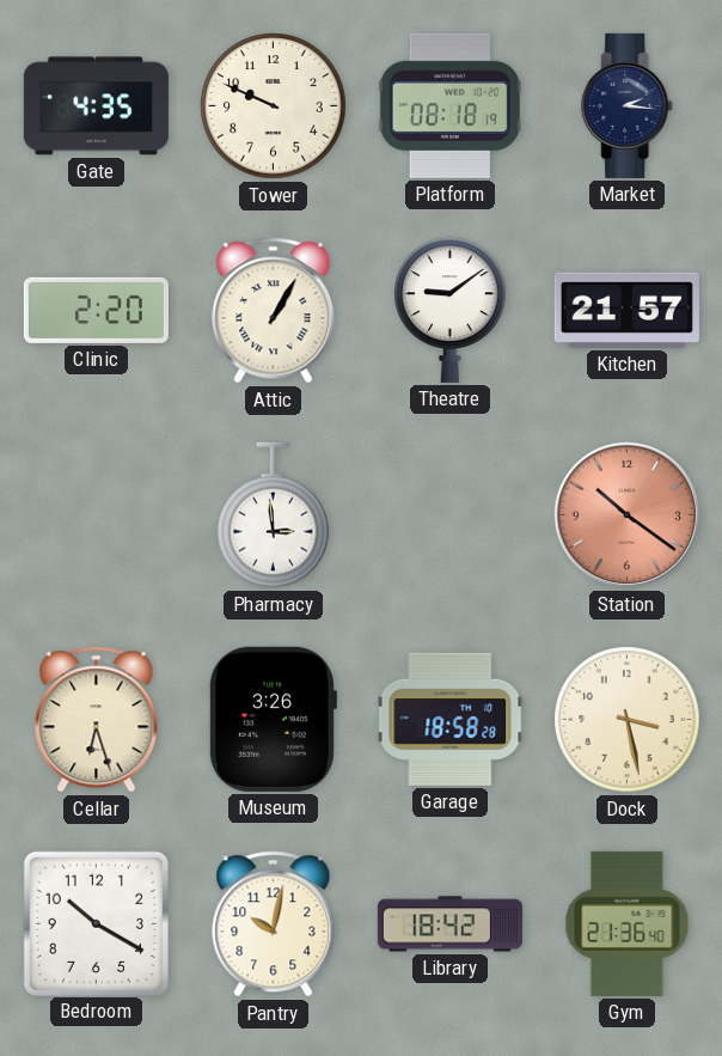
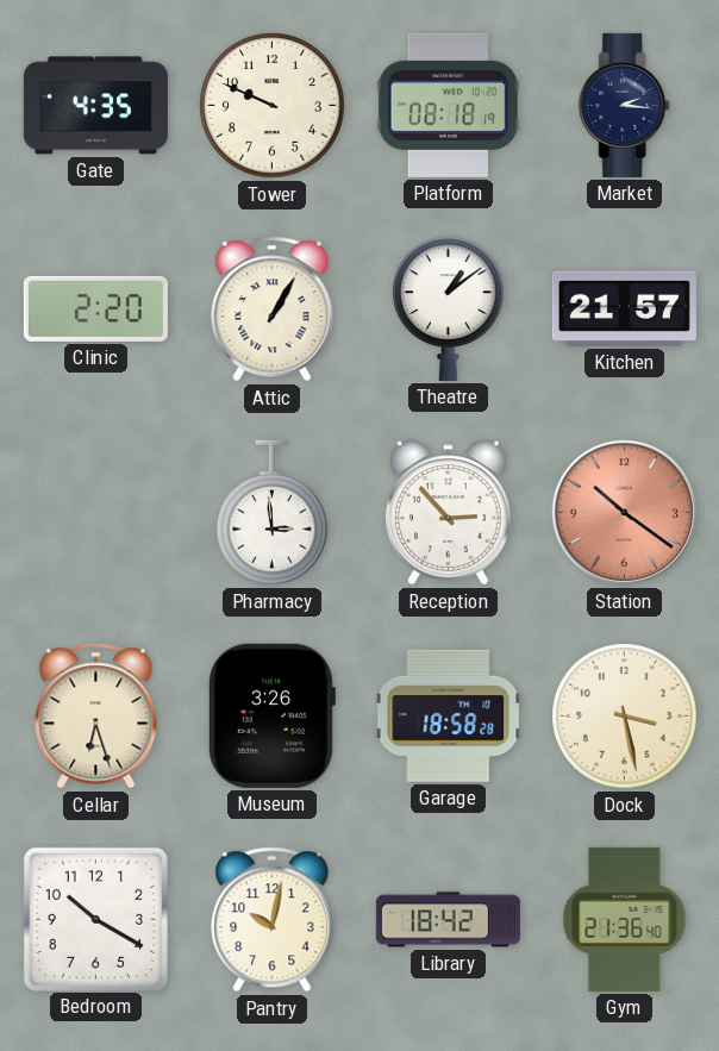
Theatre: 9:09 -> 1:09 (449, 308)
Reception: none -> 2:53 (449, 513)
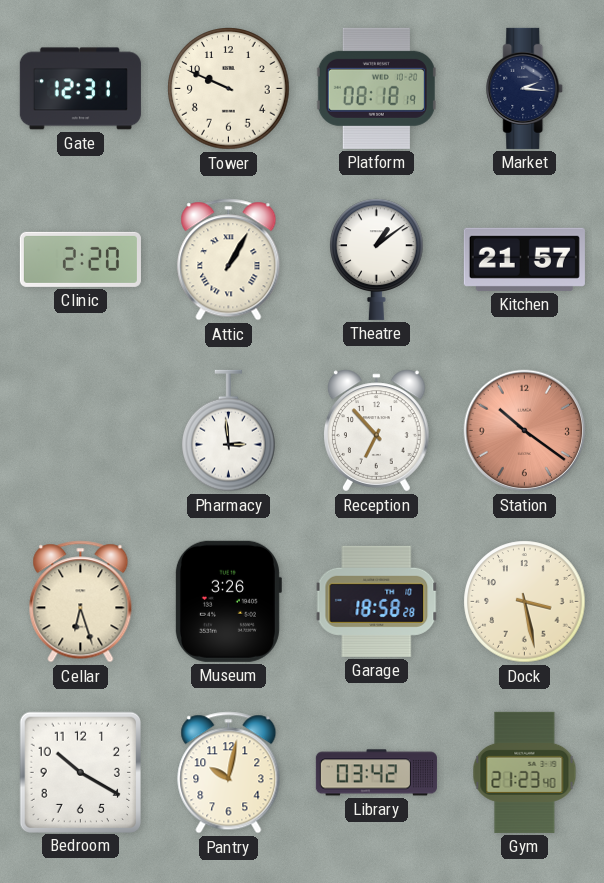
Gate: 4:35 -> 12:31 (80, 89)
Reception: 2:53 -> 6:53 (377, 431)
Library: 18:42 -> 03:42 (376, 773)
Gym: 21:36 -> 21:23 (525, 772)
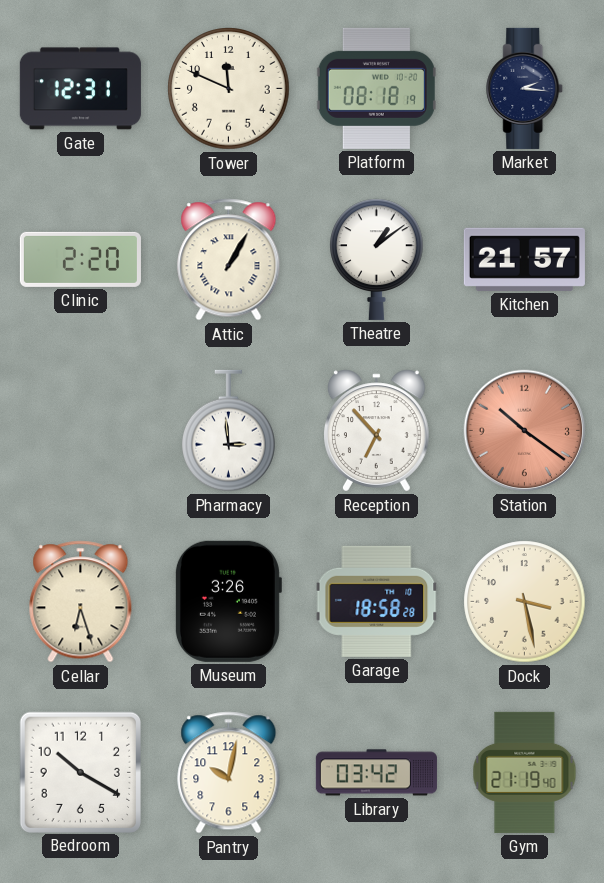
Tower: 9:49 -> 11:49 (229, 89)
Gym: 21:23 -> 21:19 (525, 772)
